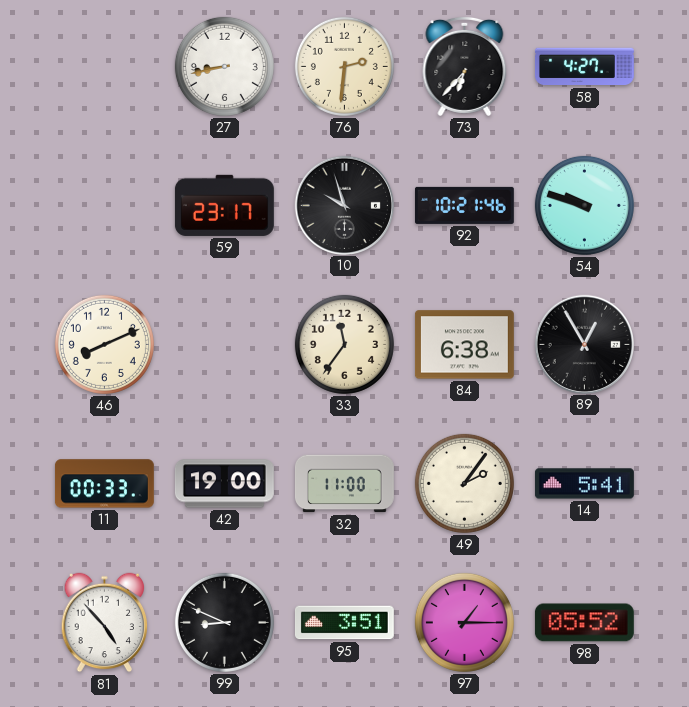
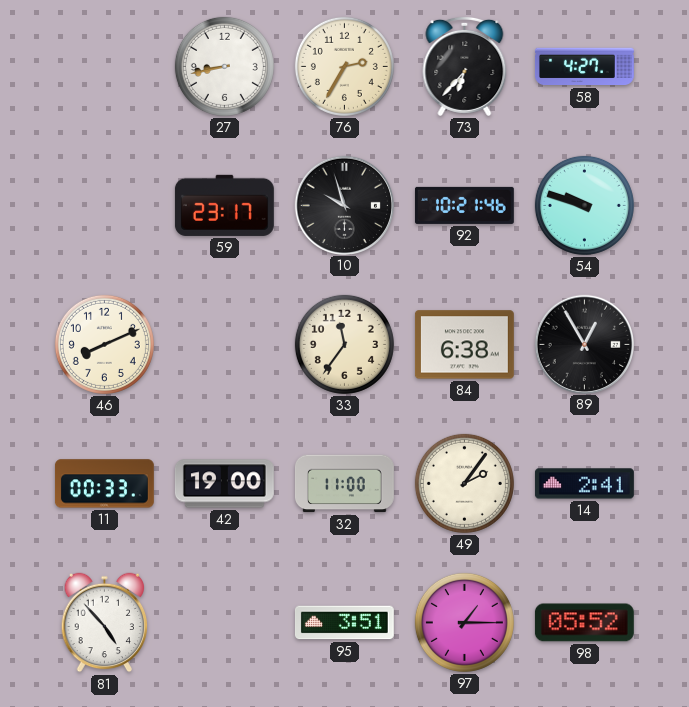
76: 2:31 -> 2:35 (344, 66)
14: 5:41 -> 2:41 (584, 484)
99: 8:49 -> none (224, 622)
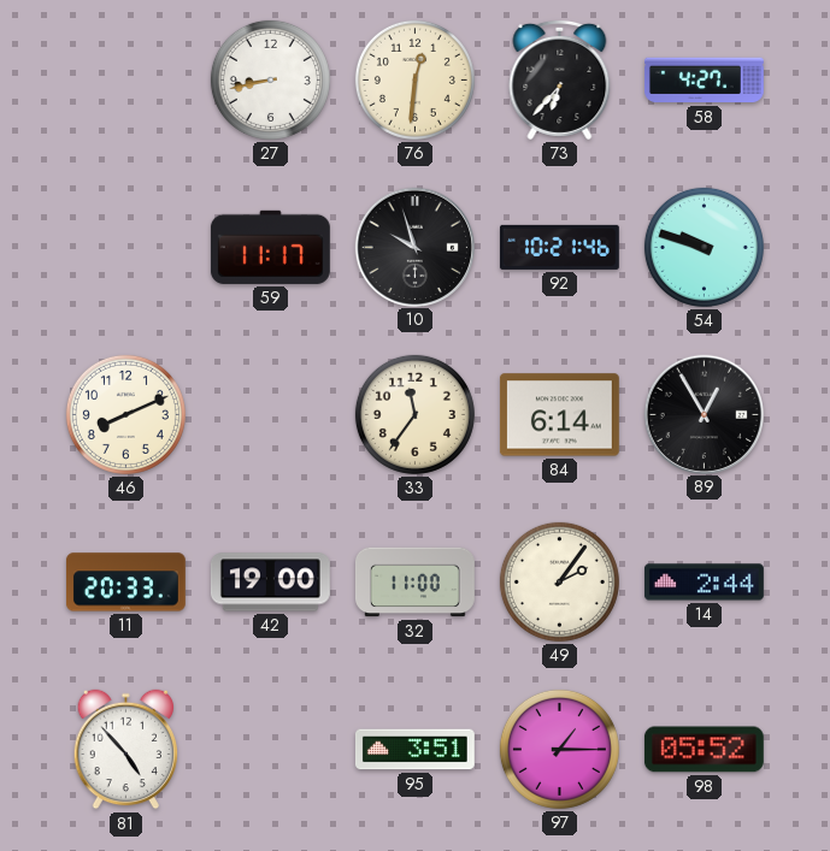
76: 2:35 -> 12:31 (414, 79)
59: 23:17 -> 11:17 (270, 247)
84: 6:38 -> 6:14 (559, 415)
11: 00:33 -> 20:33 (125, 583)
14: 2:41 -> 2:44 (704, 583)
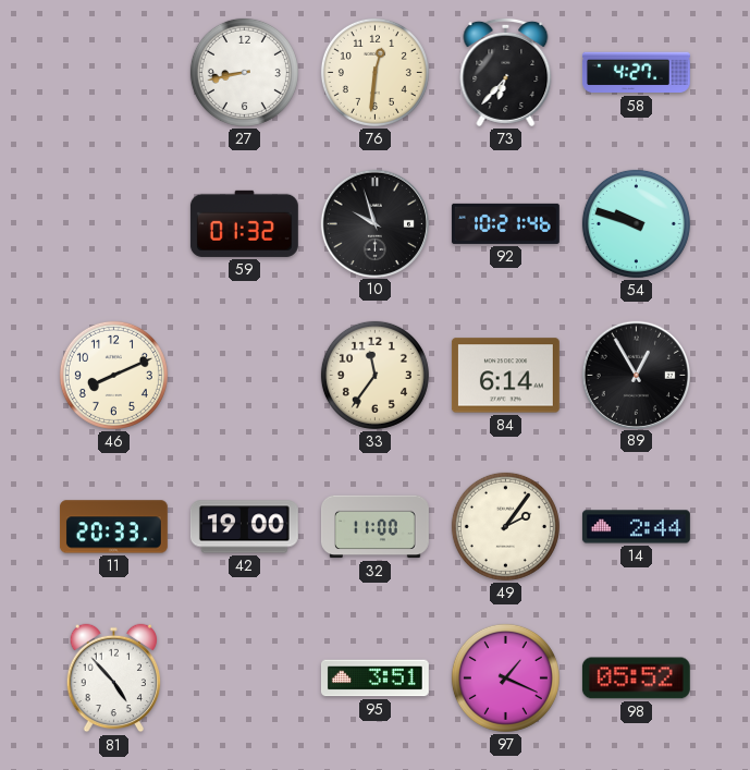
59: 11:17 -> 01:32 (244, 223)
97: 1:15 -> 1:19 (505, 677)
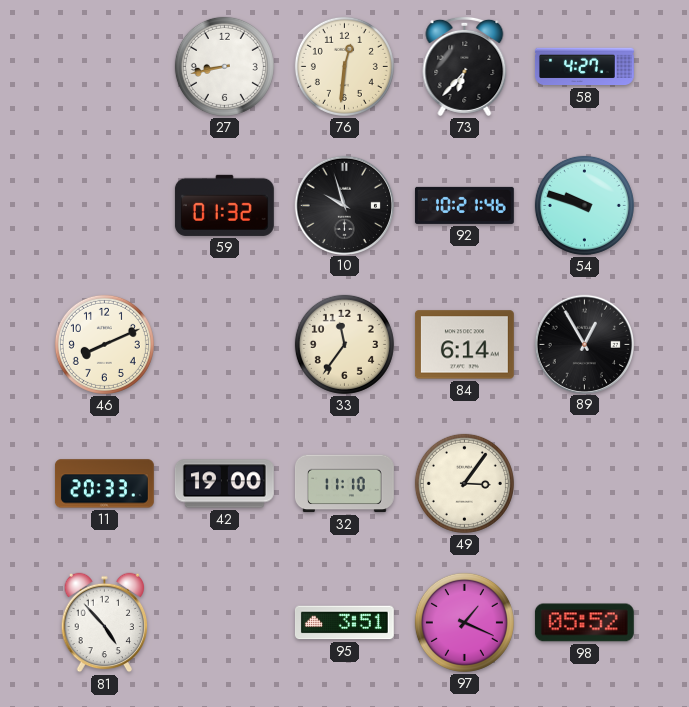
32: 11:00 -> 11:10 (344, 484)
49: 2:06 -> 3:06 (464, 483)
14: 2:44 -> none (636, 527)
